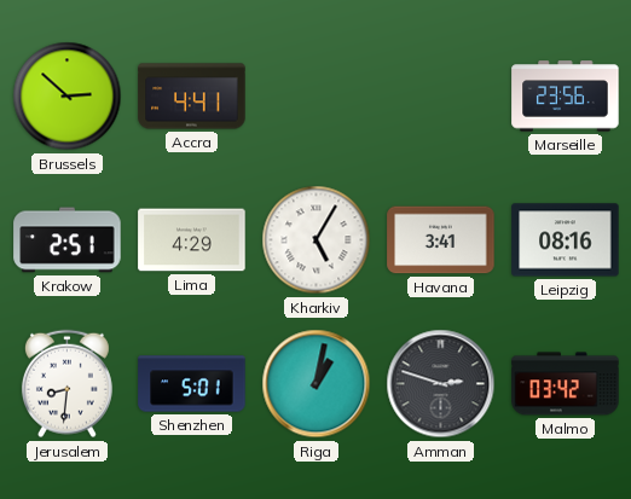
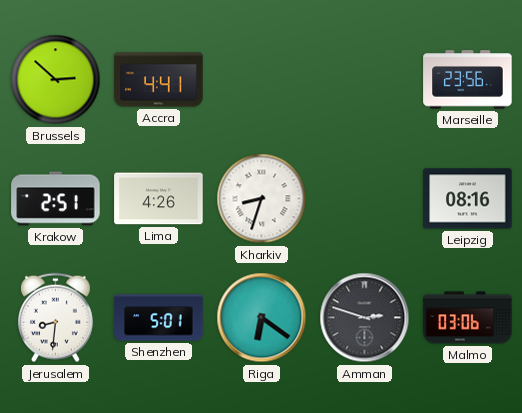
Lima: 4:29 -> 4:26 (159, 199)
Kharkiv: 5:05 -> 8:33 (262, 199)
Havana: 3:41 -> none (441, 240)
Riga: 1:02 -> 6:21 (262, 318)
Malmo: 03:42 -> 03:06 (468, 318)
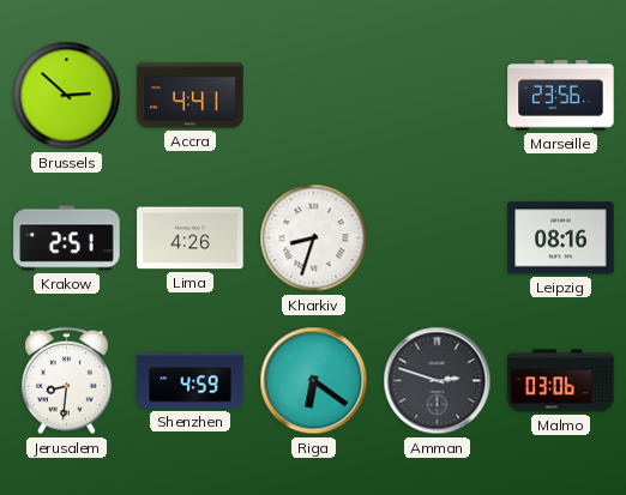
Shenzhen: 5:01 -> 4:59 (191, 381)
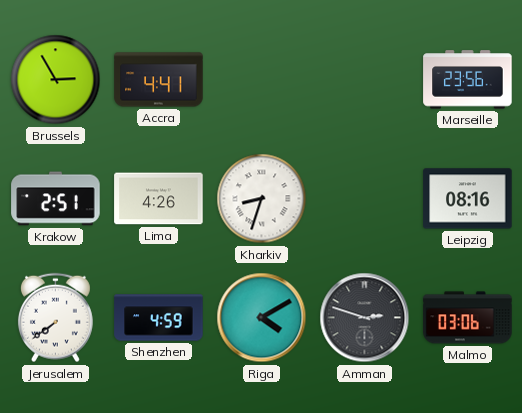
Brussels: 2:52 -> 2:55 (56, 80)
Jerusalem: 8:31 -> 7:39 (55, 318)
Riga: 6:21 -> 4:10 (262, 318)
